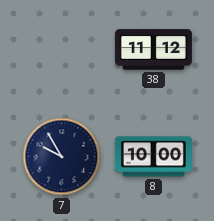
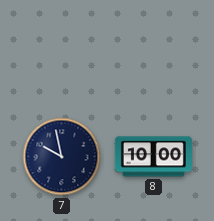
38: 11:12 -> none (153, 50)
7: 9:55 -> 9:58 (62, 157)
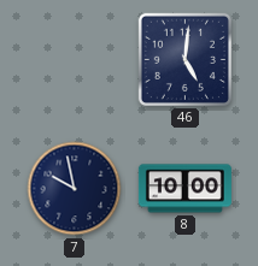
46: none -> 5:01 (184, 59)
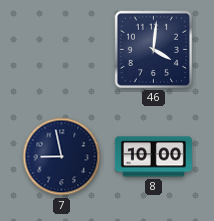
46: 5:01 -> 4:01 (153, 49)
7: 9:58 -> 8:58 (62, 157)
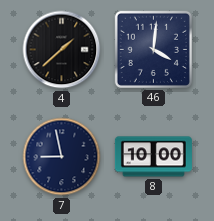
4: none -> 1:38 (62, 50)
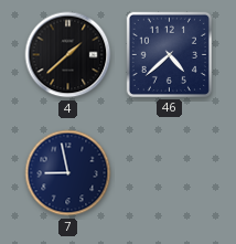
46: 4:01 -> 4:38 (169, 54)
8: 10:00 -> none (153, 157)
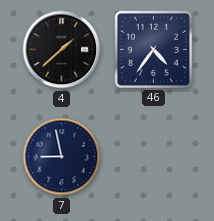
46: 4:38 -> 4:36 (153, 49)
